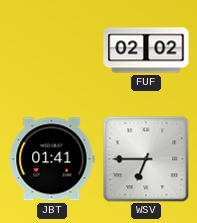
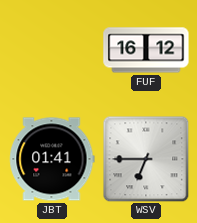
FUF: 02:02 -> 16:12 (146, 50)
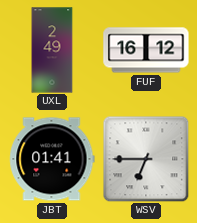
UXL: none -> 2:49 (52, 50)
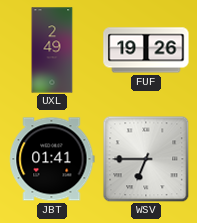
FUF: 16:12 -> 19:26 (146, 50)
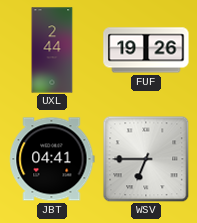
UXL: 2:49 -> 2:44 (52, 50)
JBT: 01:41 -> 04:41 (52, 159)
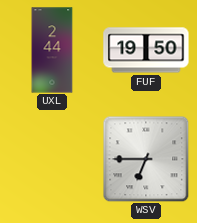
FUF: 19:26 -> 19:50 (146, 50)
JBT: 04:41 -> none (52, 159)
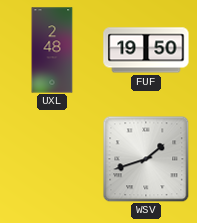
UXL: 2:44 -> 2:48 (52, 50)
WSV: 6:45 -> 1:42 (146, 159)
